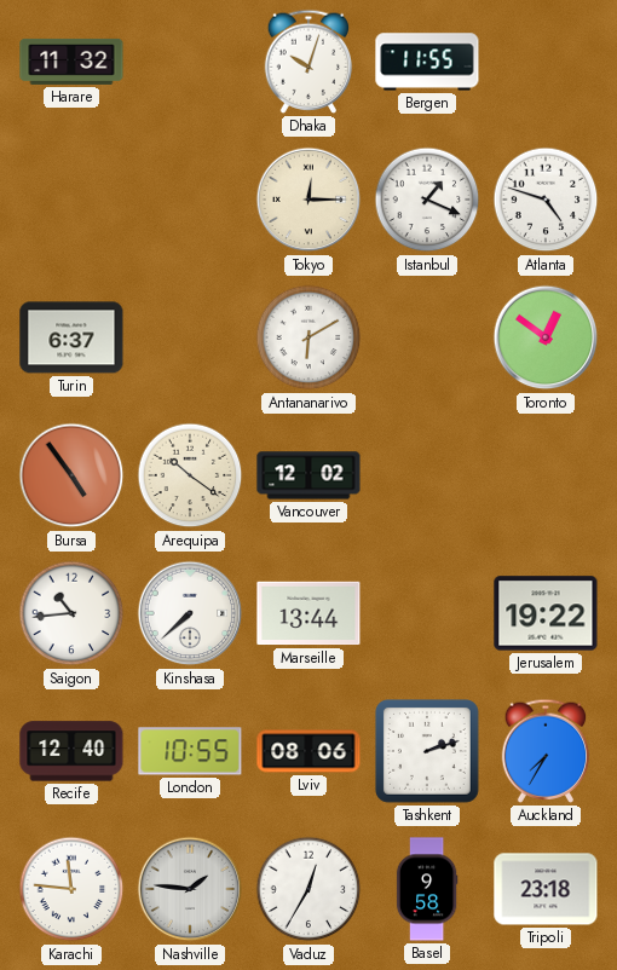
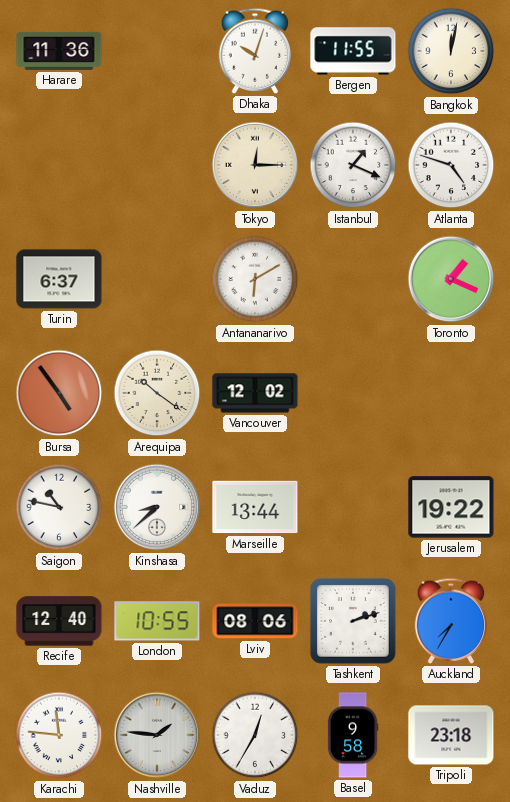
Harare: 11:32 -> 11:36 (59, 51)
Bangkok: none -> 12:02 (451, 51)
Toronto: 12:51 -> 1:19 (451, 279)
Saigon: 10:44 -> 10:47 (59, 507)
Kinshasa: 7:38 -> 8:38 (157, 507)
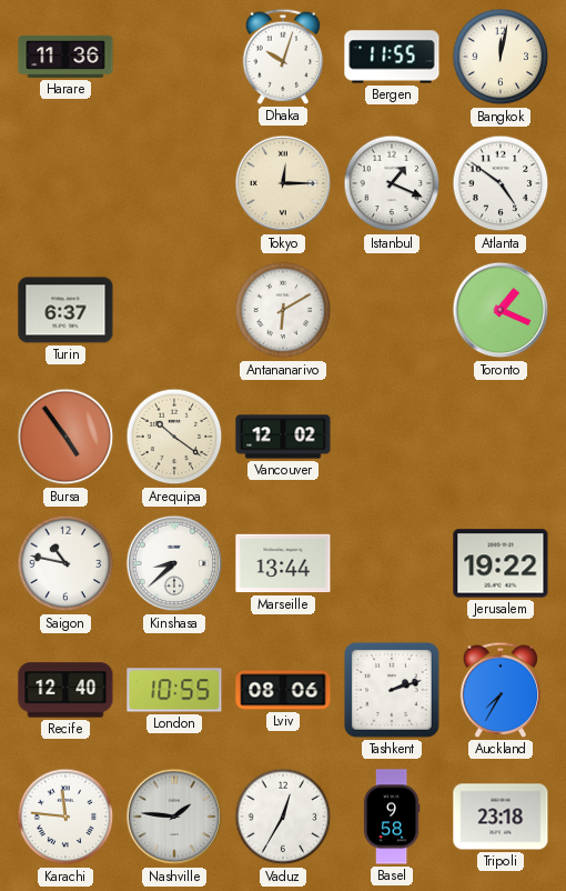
Atlanta: 4:48 -> 4:51 (501, 183)
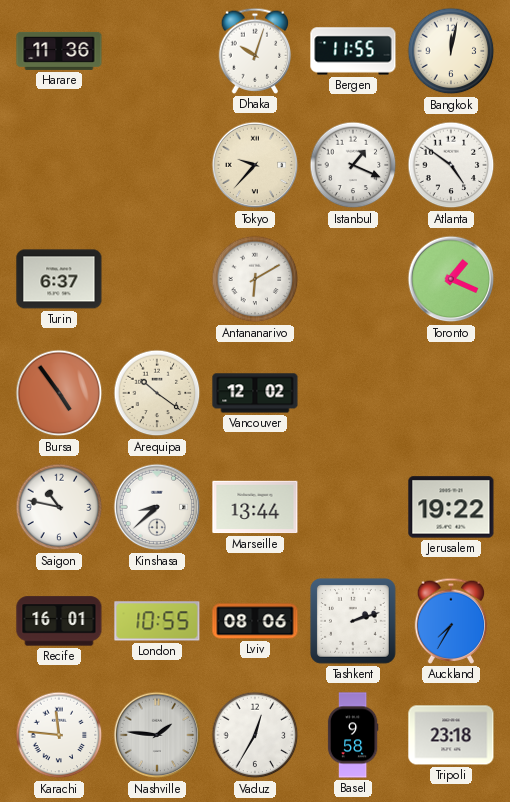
Tokyo: 12:15 -> 9:37 (255, 165)
Recife: 12:40 -> 16:01 (59, 621)
